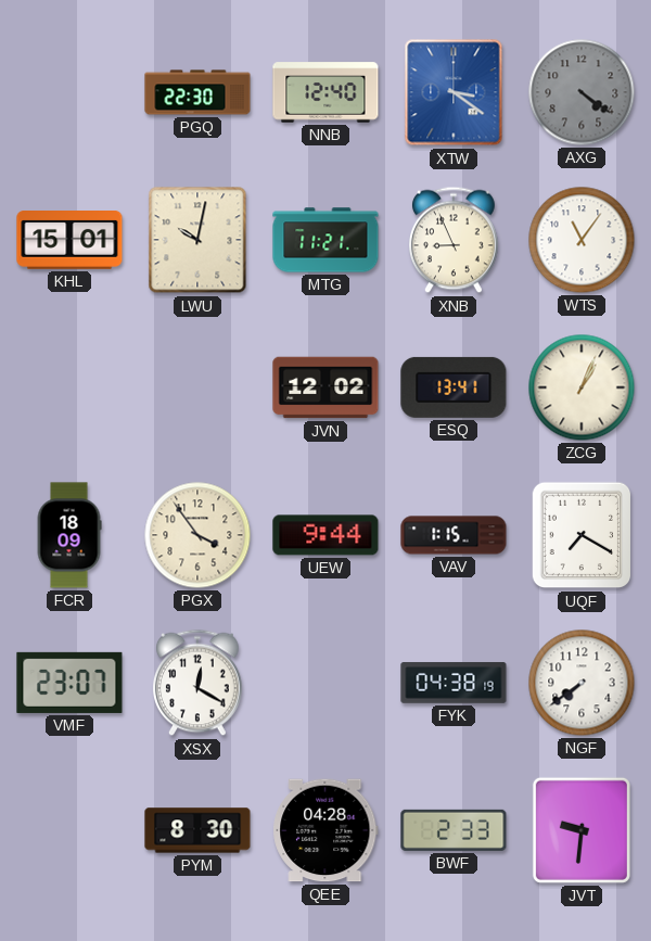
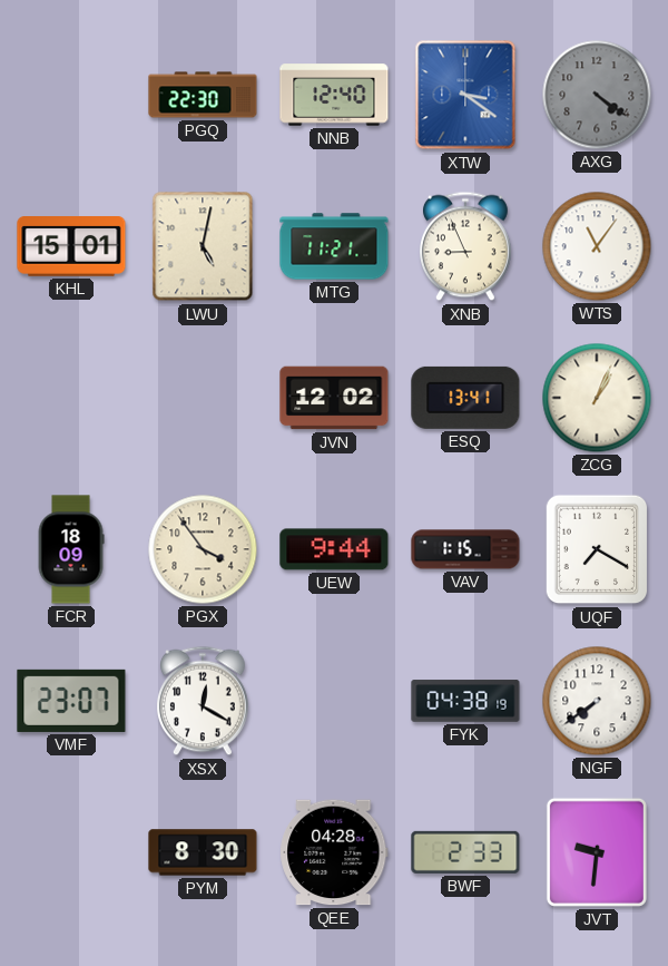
LWU: 10:02 -> 5:02 (203, 246)
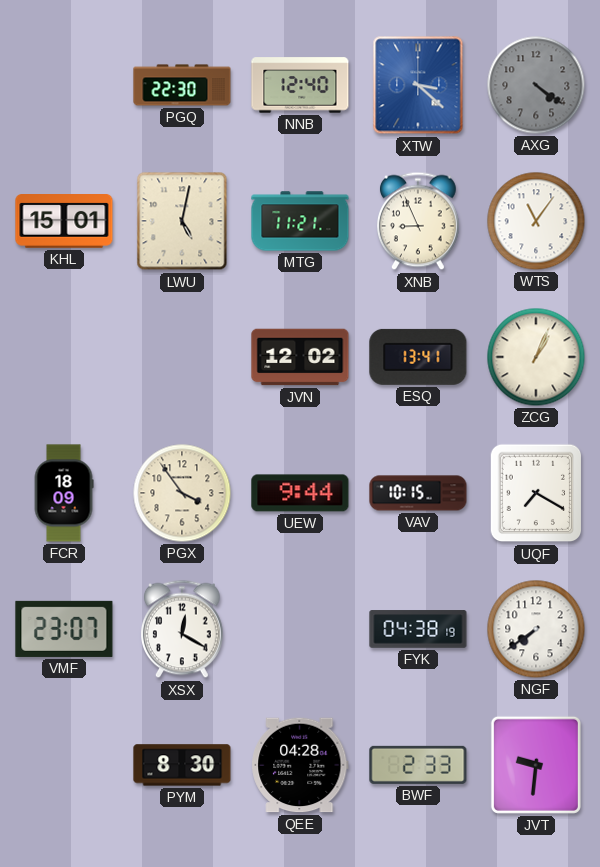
XTW: 3:21 -> 3:22 (418, 85)
VAV: 1:15 -> 10:15 (418, 493)
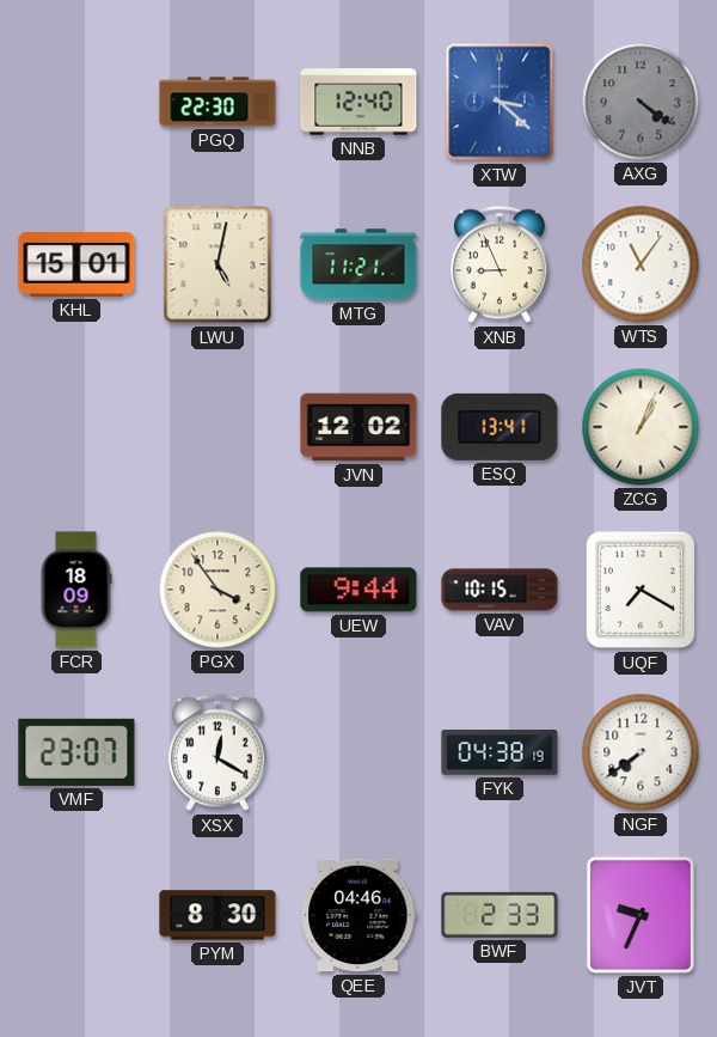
QEE: 04:28 -> 04:46 (358, 915)
JVT: 9:31 -> 9:34 (641, 915)
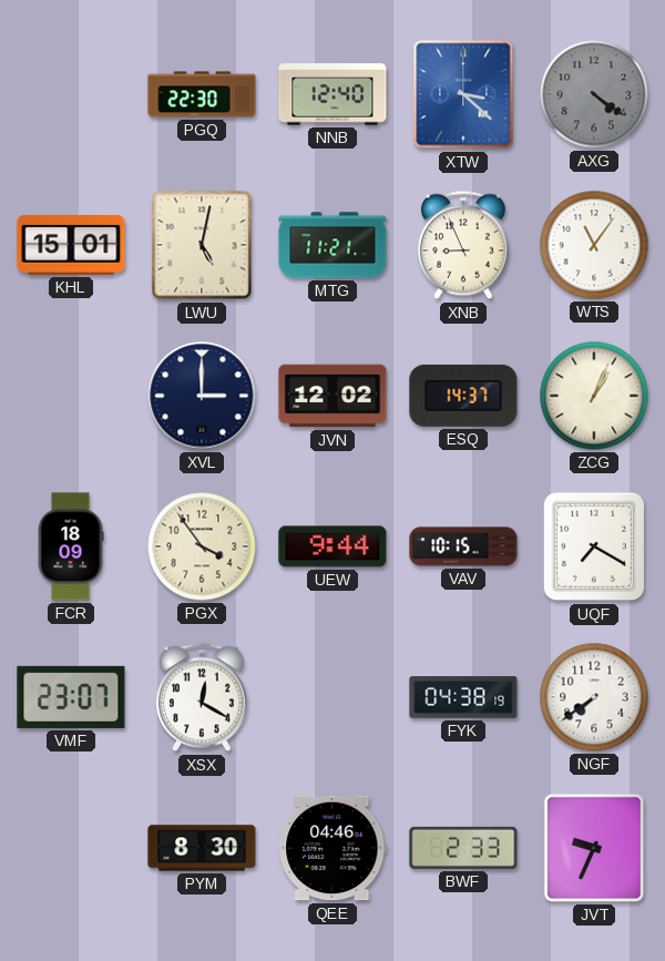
XVL: none -> 3:00 (202, 396)
ESQ: 13:41 -> 14:37 (463, 396)
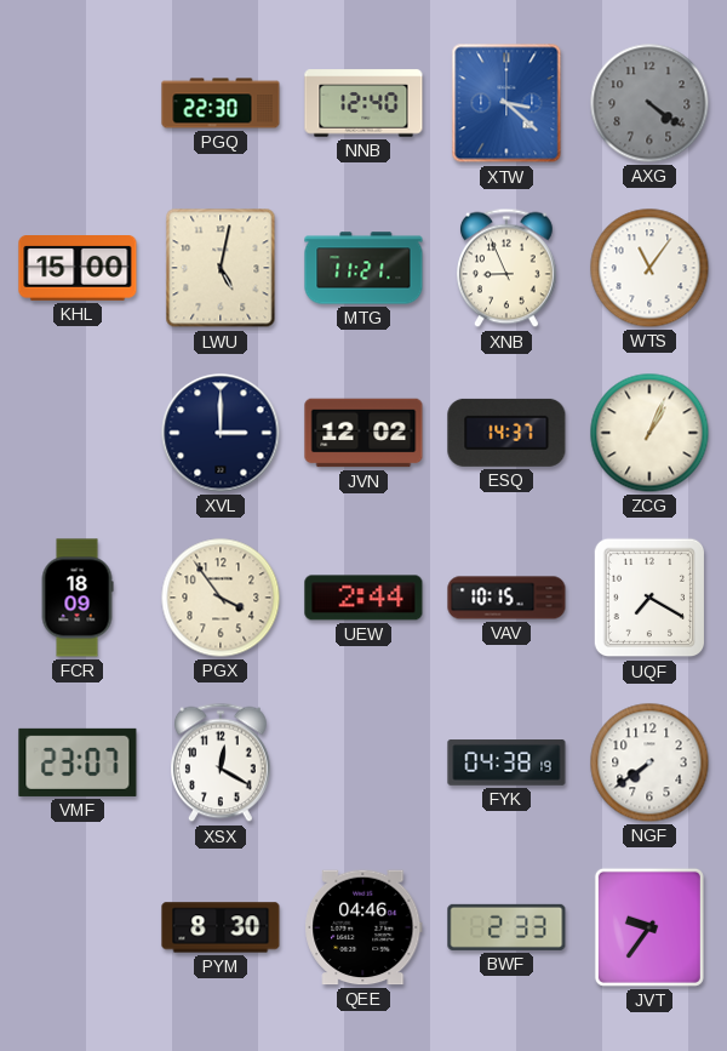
KHL: 15:01 -> 15:00 (78, 268)
UEW: 9:44 -> 2:44 (363, 598)
JVT: 9:34 -> 9:36 (649, 927)
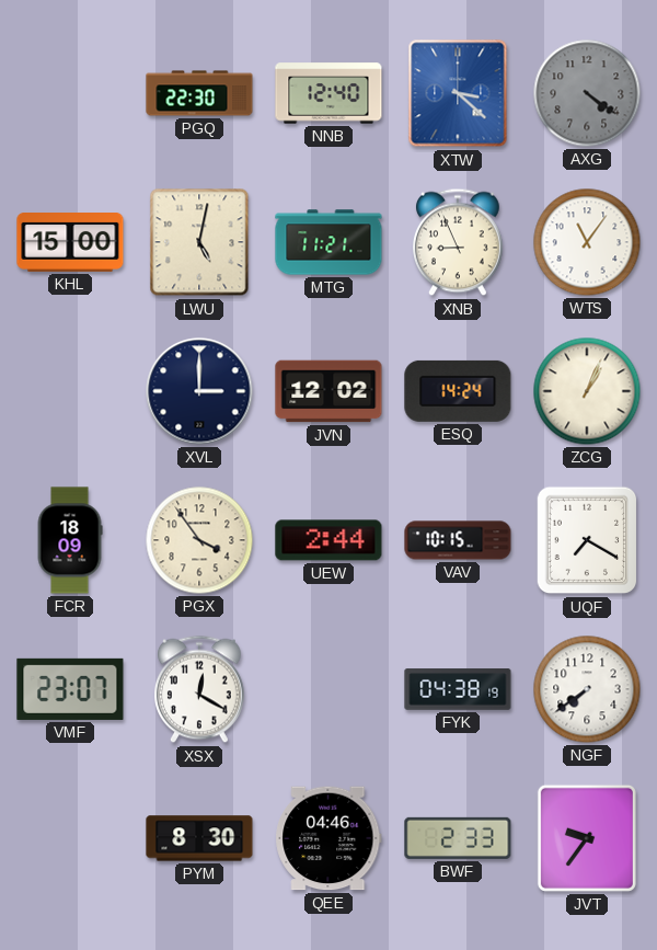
ESQ: 14:37 -> 14:24 (458, 391)
